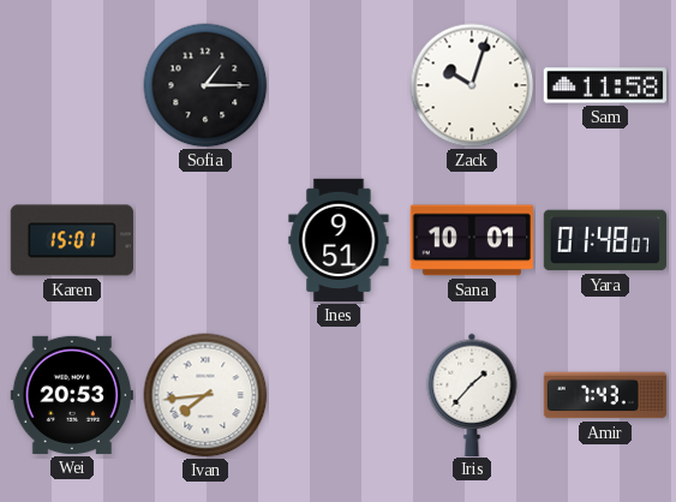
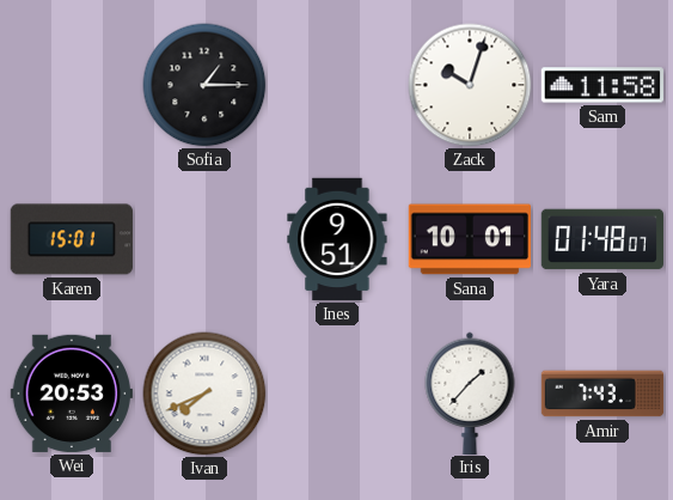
Ivan: 7:44 -> 7:41 (204, 394)
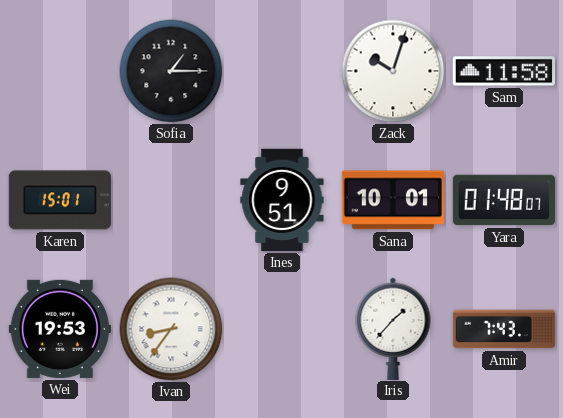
Wei: 20:53 -> 19:53 (60, 329)
Ivan: 7:41 -> 8:36 (171, 329)
